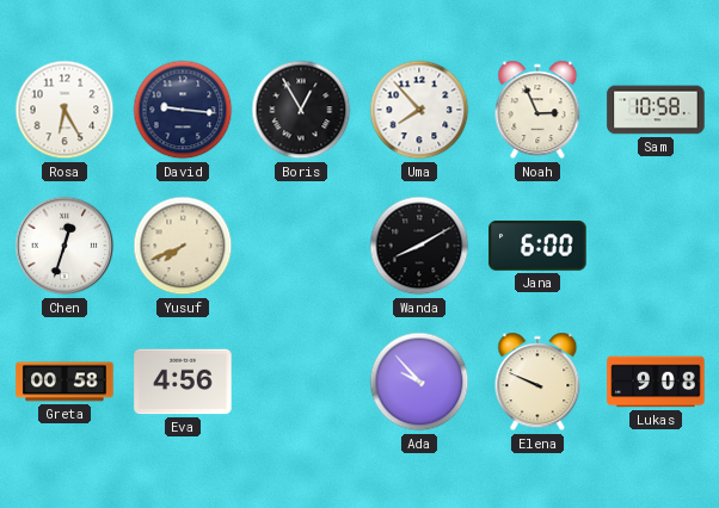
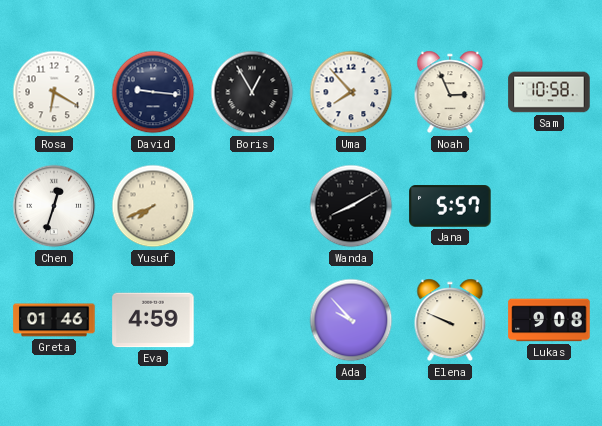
Rosa: 6:25 -> 6:20 (54, 92)
Jana: 6:00 -> 5:57 (450, 206)
Greta: 00:58 -> 01:46 (54, 320)
Eva: 4:56 -> 4:59 (153, 320)
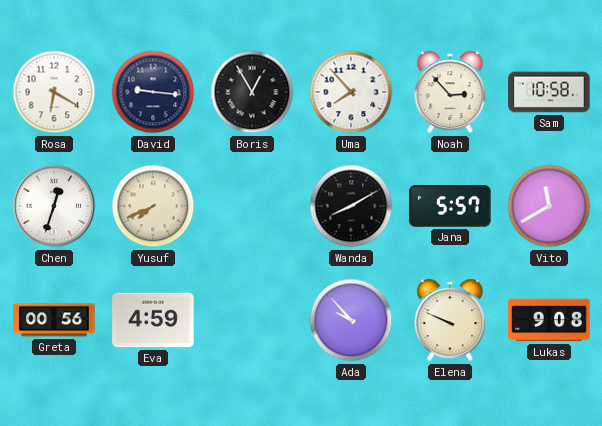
Noah: 2:56 -> 2:53 (450, 92)
Vito: none -> 11:40 (549, 206)
Greta: 01:46 -> 00:56 (54, 320)
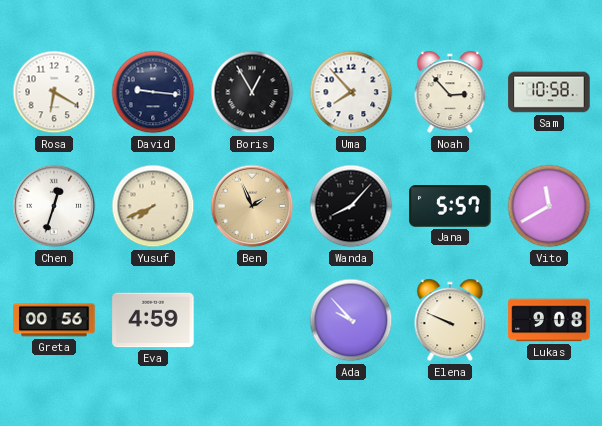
Ben: none -> 1:56 (252, 206)
Wanda: 8:10 -> 8:07 (351, 206)
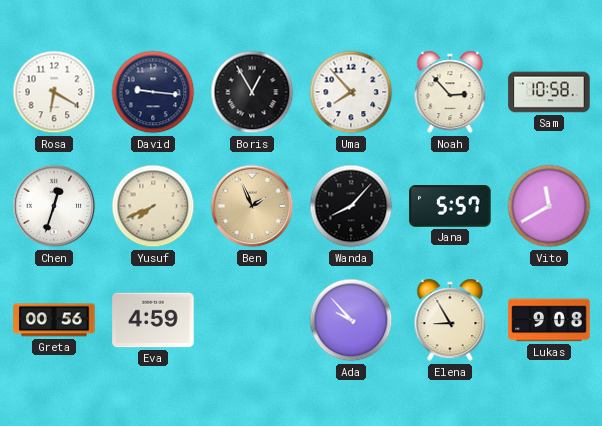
Elena: 9:49 -> 8:55 (450, 320)
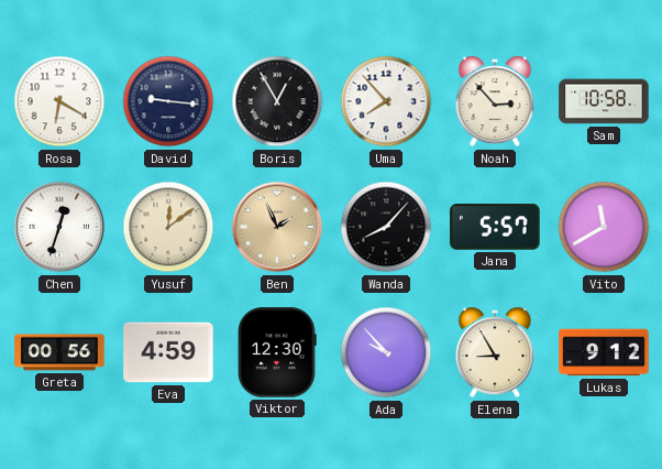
Yusuf: 7:41 -> 12:09 (168, 227)
Viktor: none -> 12:30 (277, 352)
Lukas: 9:08 -> 9:12 (604, 352)
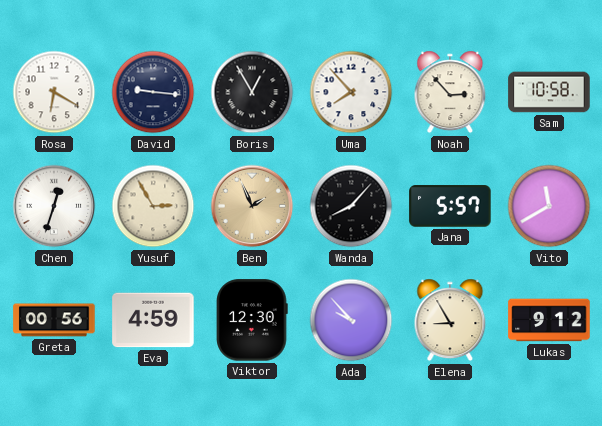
Yusuf: 12:09 -> 2:55 (153, 206)
